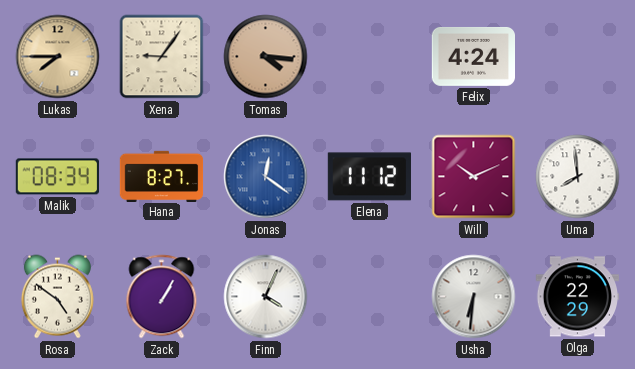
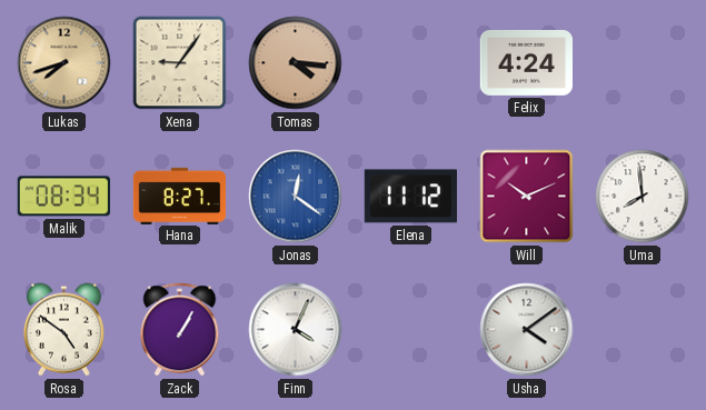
Lukas: 7:45 -> 7:42 (64, 63)
Usha: 6:31 -> 4:09 (527, 330)
Olga: 22:29 -> none (578, 297)
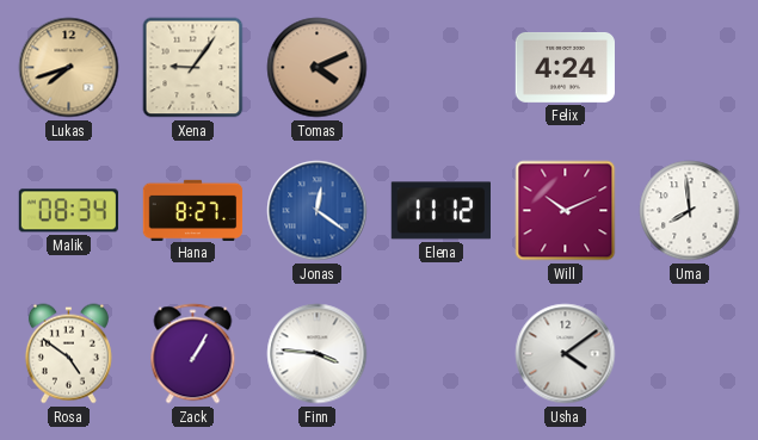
Tomas: 4:16 -> 4:11 (318, 68)
Finn: 4:04 -> 3:46 (318, 354)
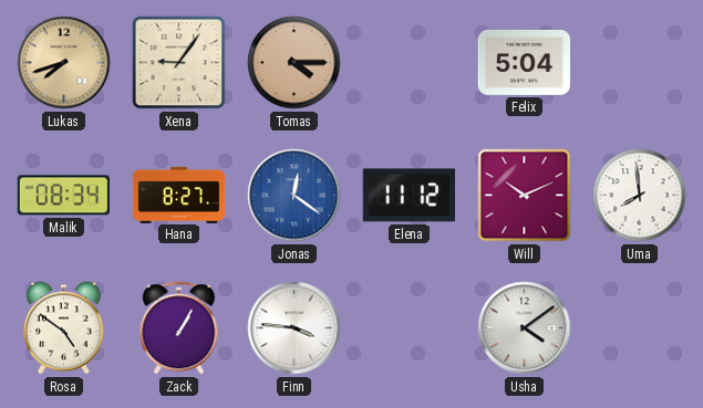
Tomas: 4:11 -> 4:15 (294, 63)
Felix: 4:24 -> 5:04 (524, 62)
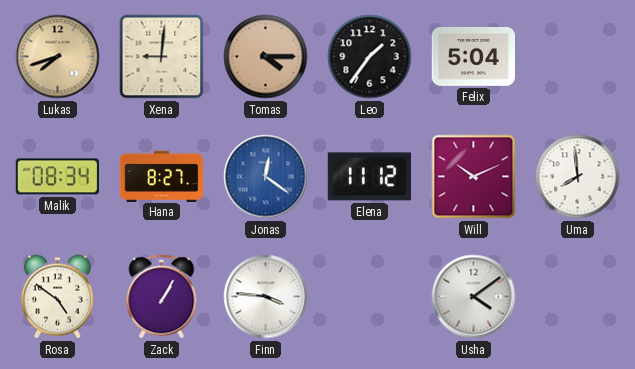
Xena: 9:06 -> 9:01 (162, 57)
Leo: none -> 1:36 (370, 57)
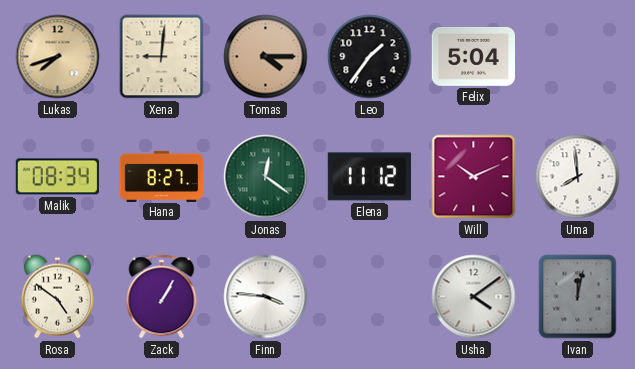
Jonas dial: blue -> green (266, 177)
Ivan: none -> 12:02 (578, 297)
